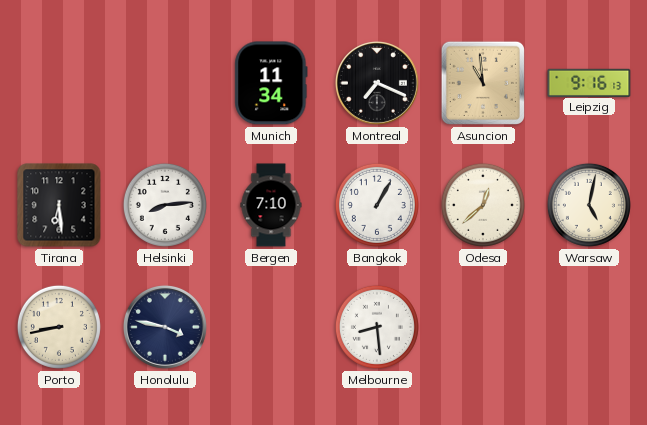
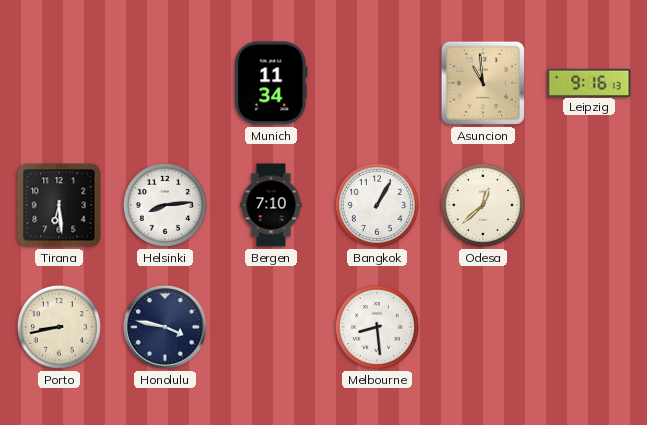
Montreal: 7:19 -> none (377, 83)
Warsaw: 5:02 -> none (589, 205)
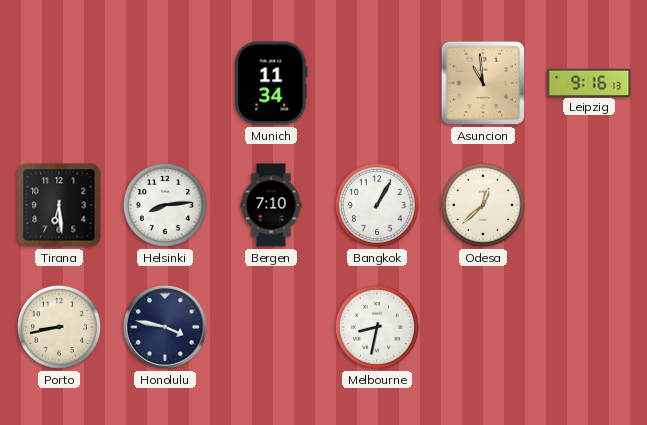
Melbourne: 8:29 -> 8:32 (377, 327)
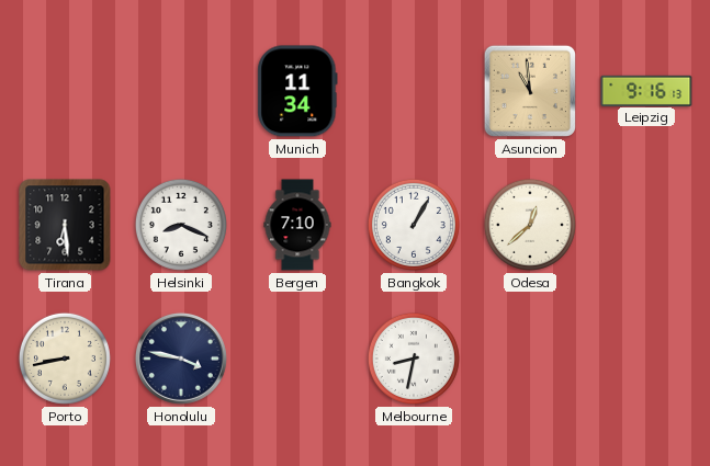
Helsinki: 8:14 -> 8:19 (181, 225)
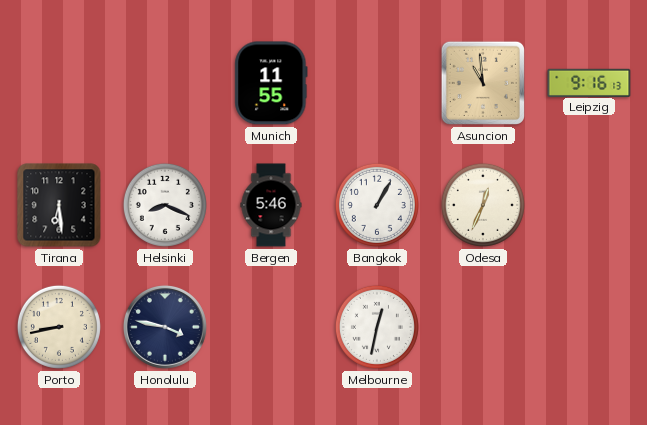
Munich: 11:34 -> 11:55 (271, 83)
Bergen: 7:10 -> 5:46 (271, 205)
Odesa: 12:38 -> 12:34 (483, 205)
Melbourne: 8:32 -> 12:32 (377, 327)
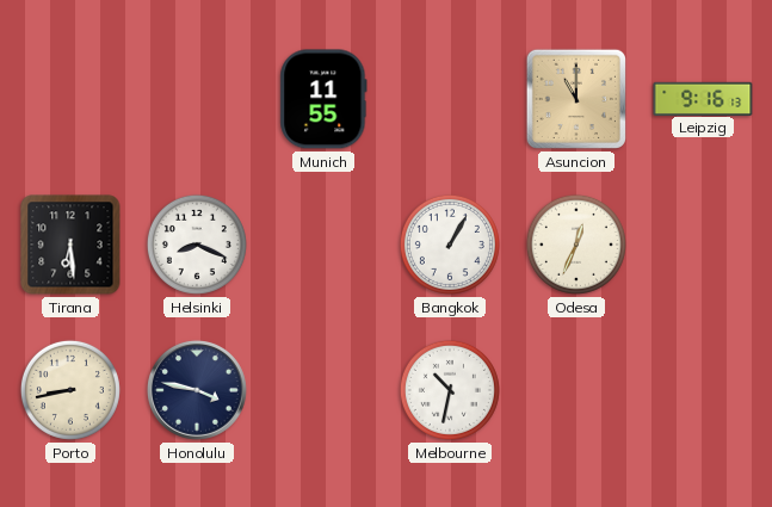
Asuncion: 10:59 -> 11:00 (576, 99)
Bergen: 5:46 -> none (271, 205)
Melbourne: 12:32 -> 10:32 (450, 390)
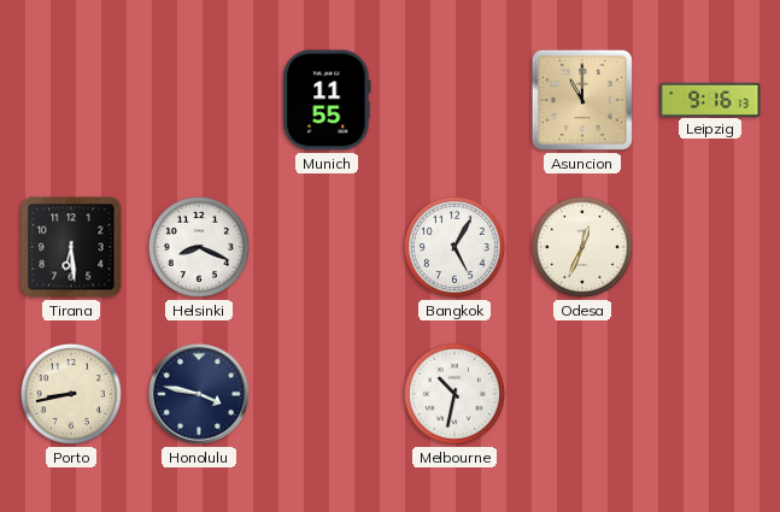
Bangkok: 1:05 -> 5:05 (454, 247)
